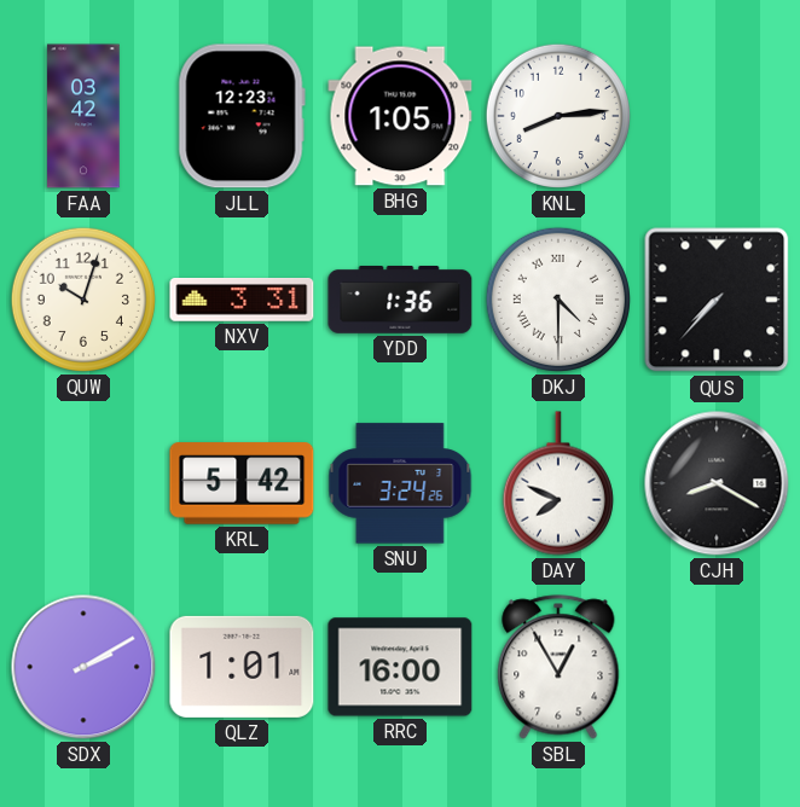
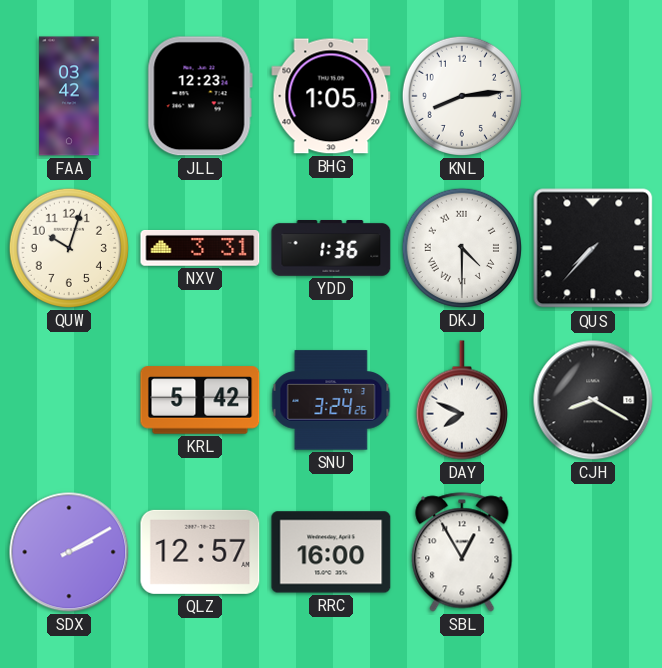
QLZ: 1:01 -> 12:57 (200, 552)
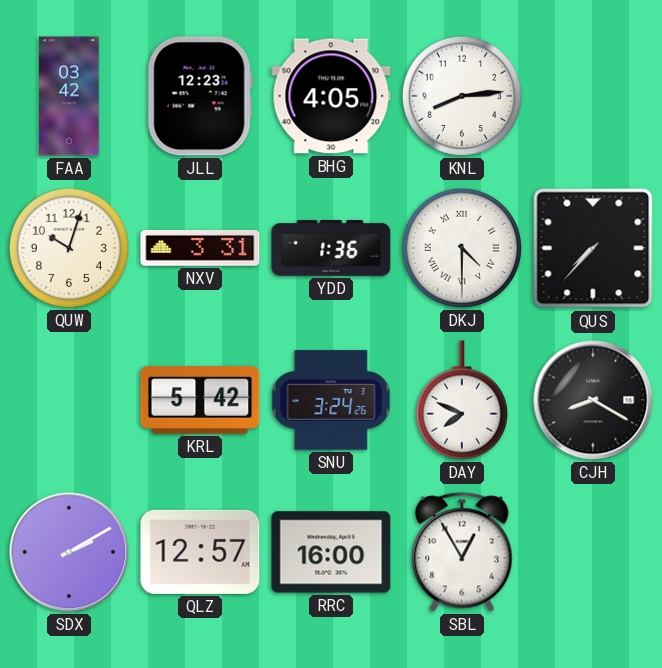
BHG: 1:05 -> 4:05 (331, 96)
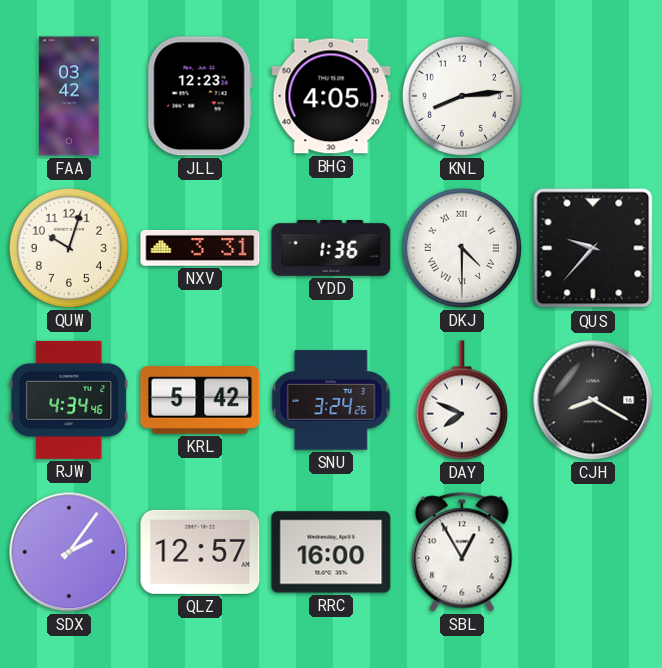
QUS: 7:37 -> 9:37 (593, 248)
RJW: none -> 4:34 (69, 400)
SDX: 2:10 -> 2:06 (69, 552)
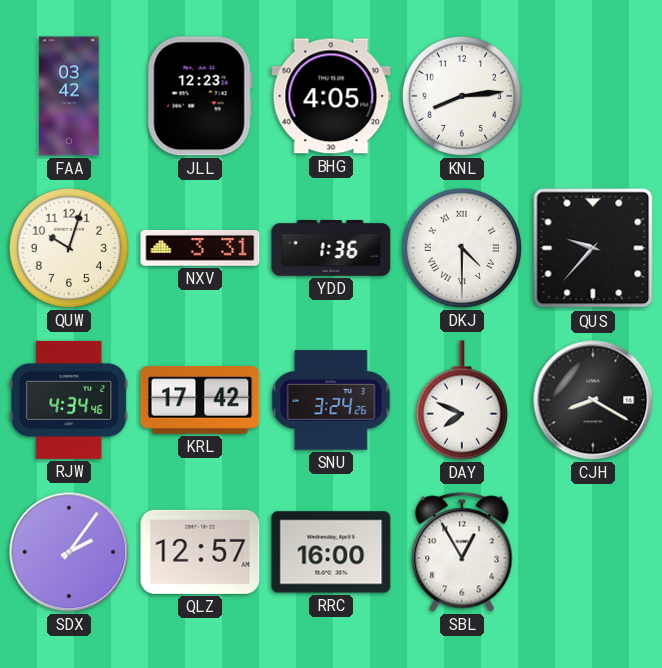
KRL: 5:42 -> 17:42 (200, 400)
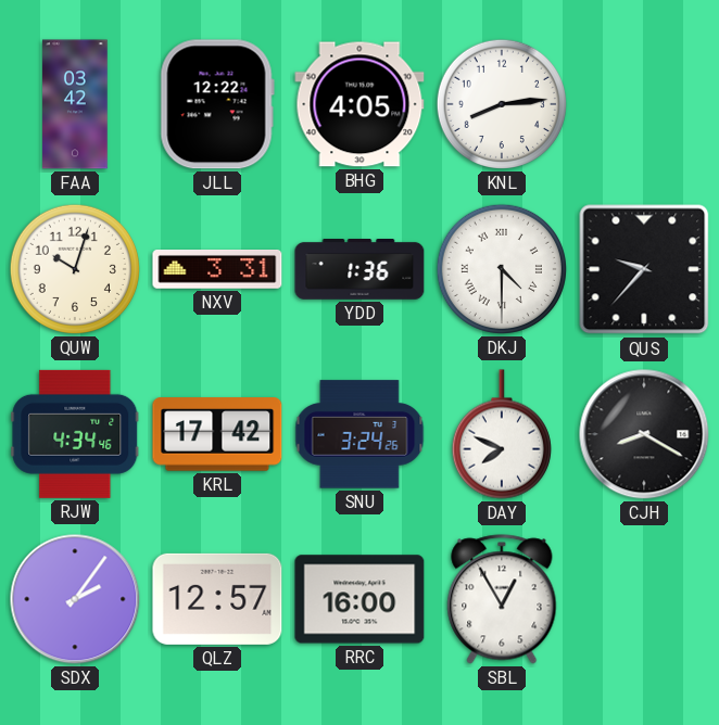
JLL: 12:23 -> 12:22 (217, 104)
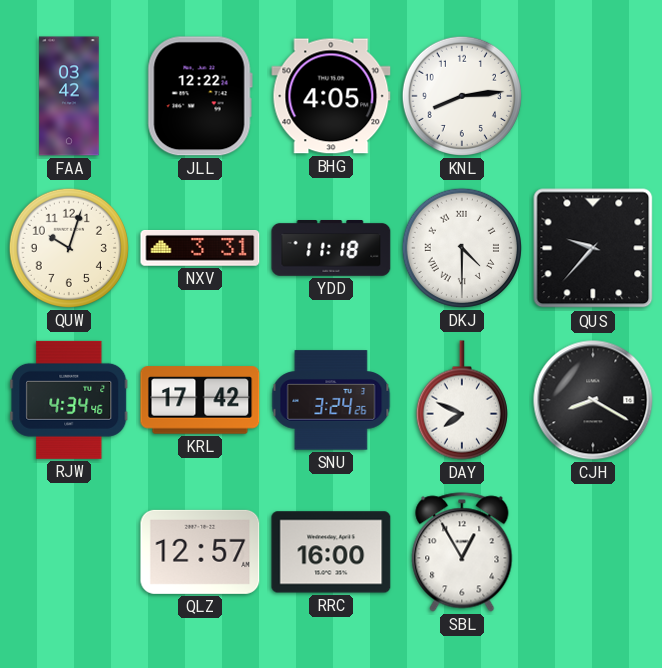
YDD: 1:36 -> 11:18 (331, 249)
SDX: 2:06 -> none (75, 599)
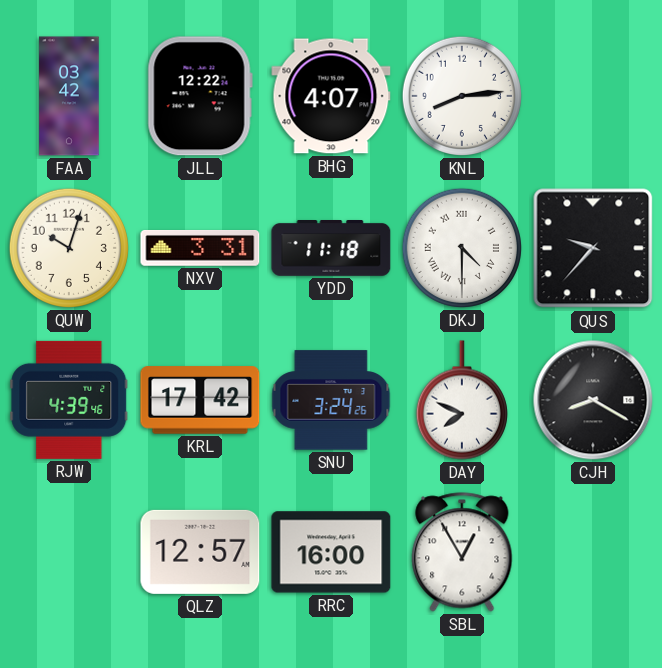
BHG: 4:05 -> 4:07 (331, 96)
RJW: 4:34 -> 4:39 (69, 400)
